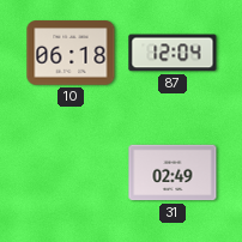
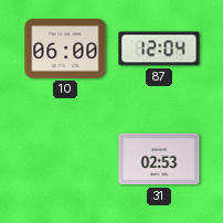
10: 06:18 -> 06:00 (65, 49)
31: 02:49 -> 02:53 (159, 159)
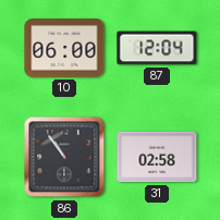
86: none -> 10:54 (64, 157)
31: 02:53 -> 02:58 (157, 157)
